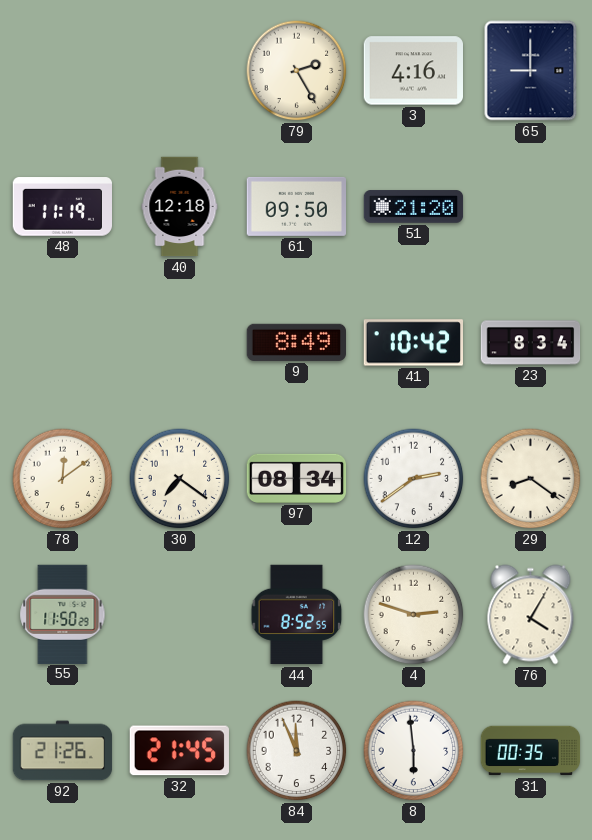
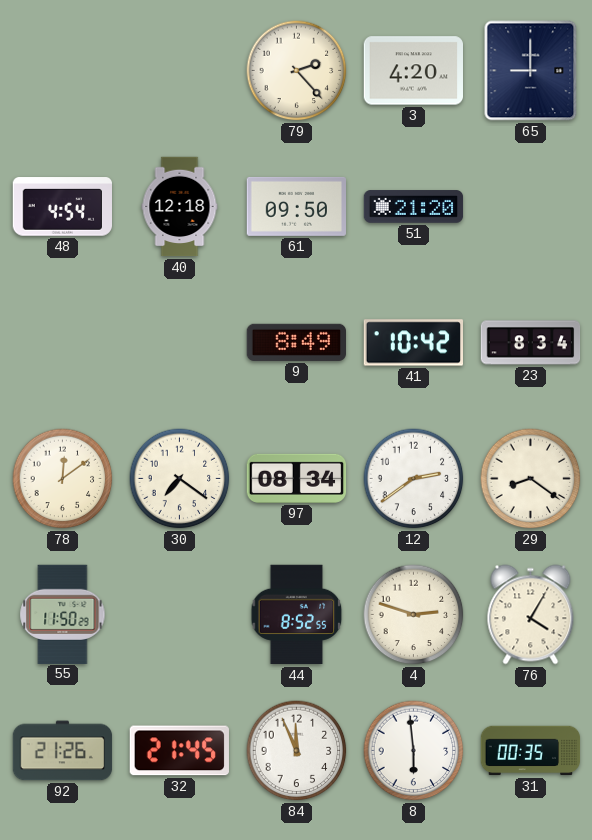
79: 2:25 -> 2:23 (297, 71)
3: 4:16 -> 4:20 (413, 71)
48: 11:19 -> 4:54 (63, 207)
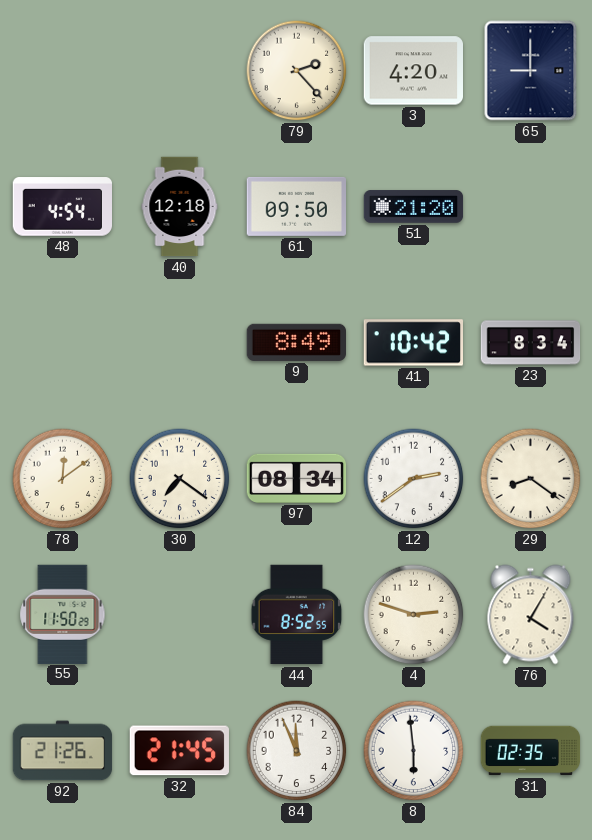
31: 00:35 -> 02:35 (531, 751)
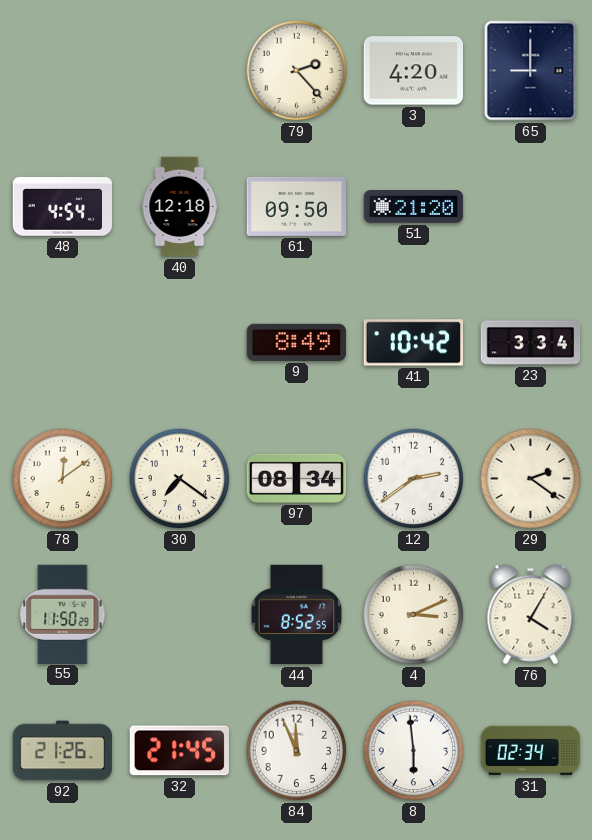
23: 8:34 -> 3:34 (531, 343)
29: 8:21 -> 2:21 (531, 479)
4: 2:48 -> 3:11 (414, 615)
31: 02:35 -> 02:34 (531, 751)
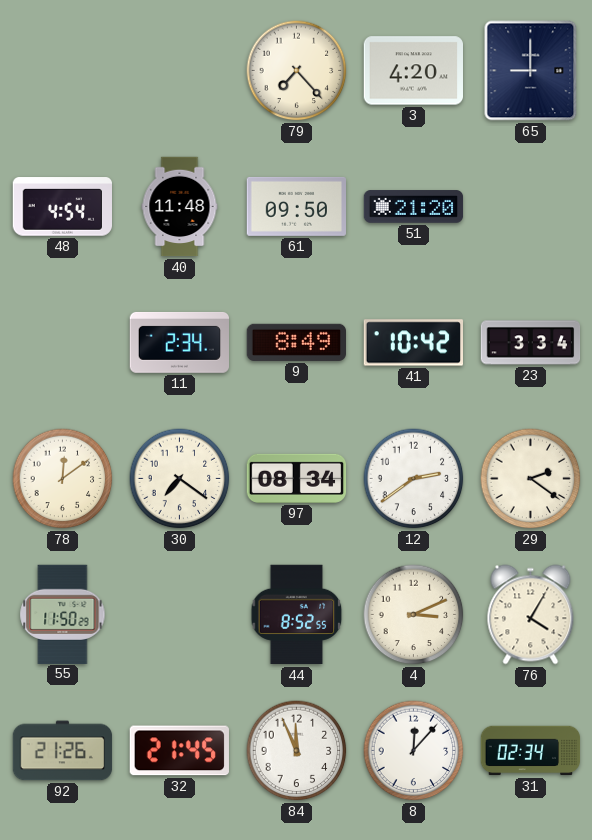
79: 2:23 -> 7:23 (297, 71)
40: 12:18 -> 11:48 (180, 207)
11: none -> 2:34 (180, 342)
8: 5:59 -> 12:07 (414, 751)
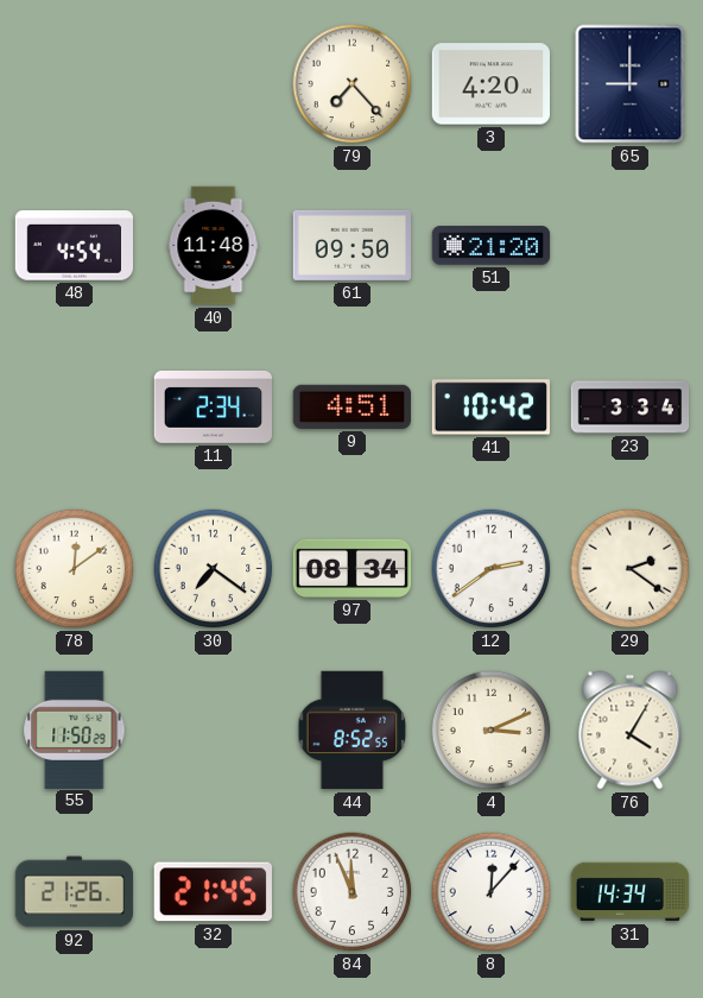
9: 8:49 -> 4:51 (351, 406)
31: 02:34 -> 14:34 (631, 892)
